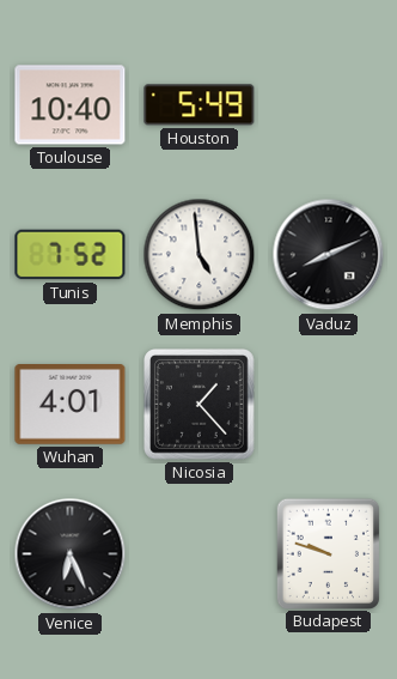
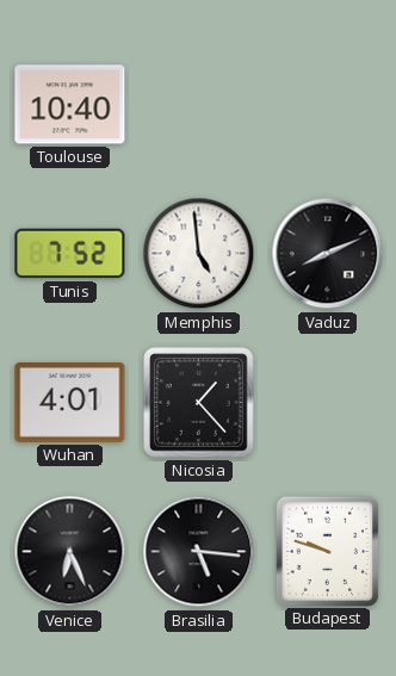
Houston: 5:49 -> none (200, 105)
Brasilia: none -> 5:16 (199, 552)
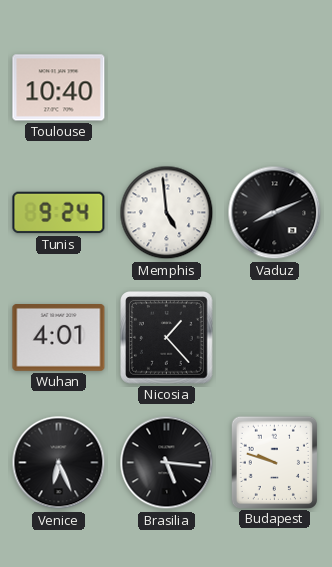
Tunis: 7:52 -> 9:24 (59, 213)
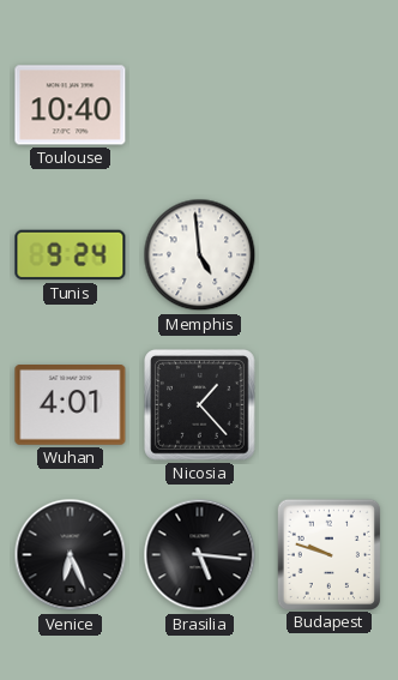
Vaduz: 8:11 -> none (275, 213)
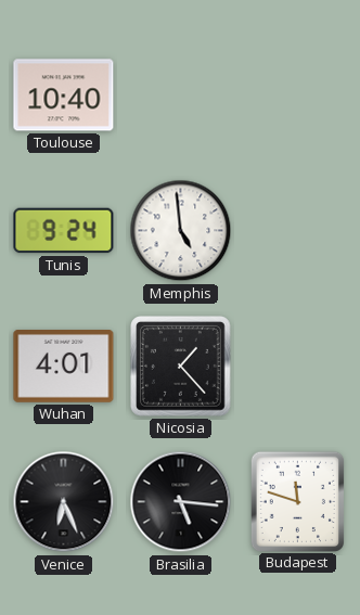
Budapest: 9:48 -> 11:48 (297, 501)
